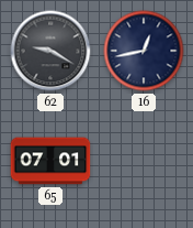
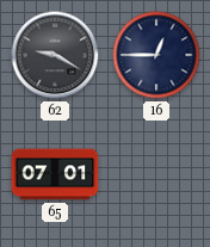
16: 12:43 -> 12:45 (156, 55)
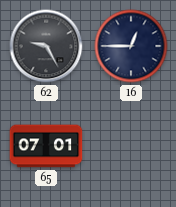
62: 9:20 -> 9:25 (46, 46)
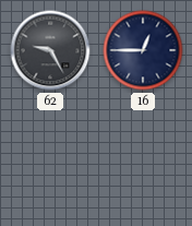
65: 07:01 -> none (46, 146)
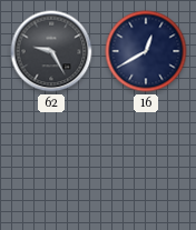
16: 12:45 -> 12:40 (146, 51)
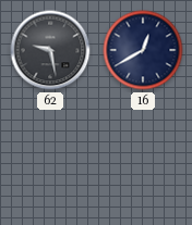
62: 9:25 -> 9:28 (50, 50)
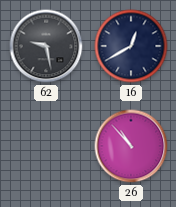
26: none -> 10:53 (131, 146)
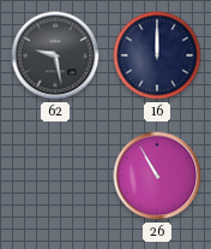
16: 12:40 -> 12:00 (157, 55)
26: 10:53 -> 10:55 (157, 176)
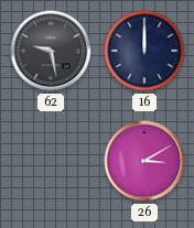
26: 10:55 -> 3:10 (144, 161)
